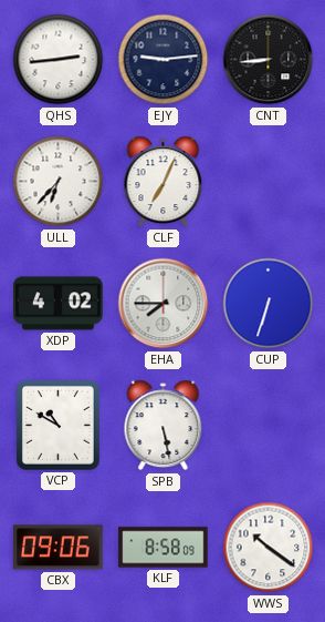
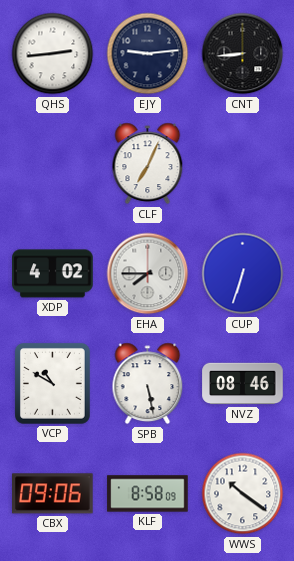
ULL: 6:37 -> none (59, 182)
NVZ: none -> 08:46 (243, 384)
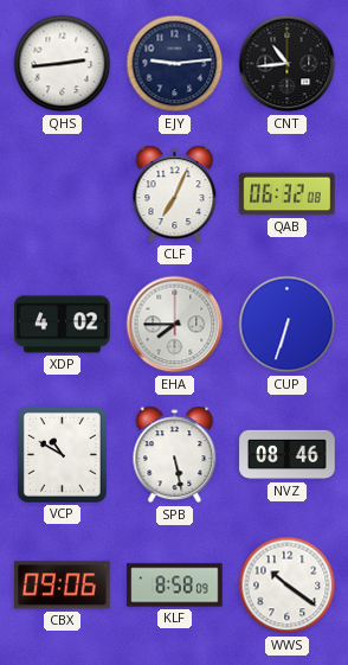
CNT: 8:44 -> 10:44 (288, 64)
QAB: none -> 06:32 (288, 194)
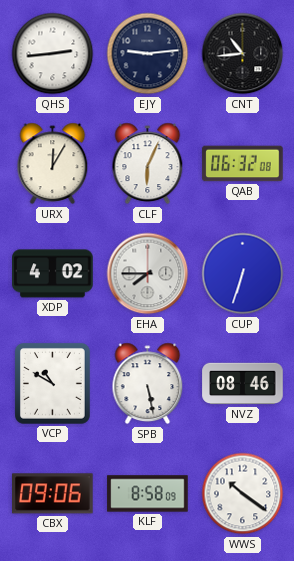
URX: none -> 12:05 (53, 164)
CLF: 7:04 -> 6:04 (148, 164)
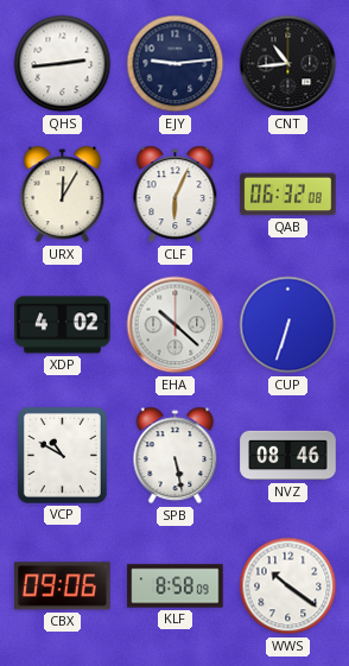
EHA: 7:45 -> 10:22 (176, 325)
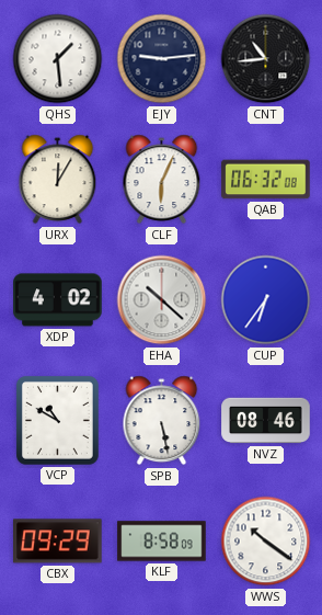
QHS: 2:44 -> 1:29 (58, 59)
CUP: 6:33 -> 6:36 (266, 300)
CBX: 09:06 -> 09:29 (58, 542)
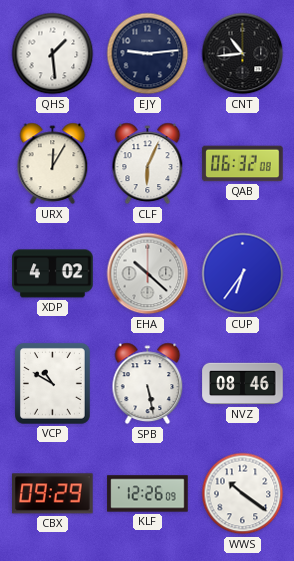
KLF: 8:58 -> 12:26 (148, 494)
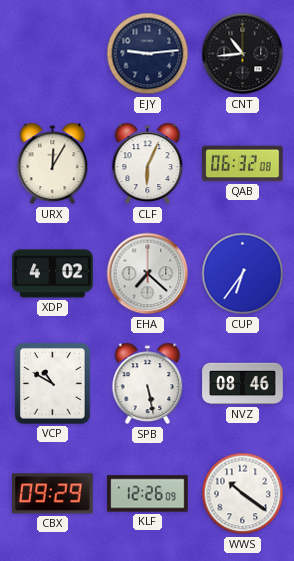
QHS: 1:29 -> none (53, 54)
EHA: 10:22 -> 7:22 (148, 274)
